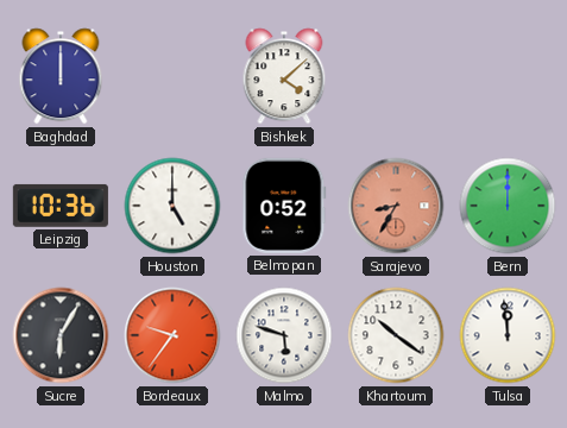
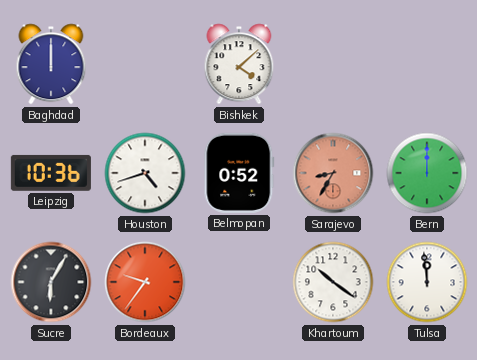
Houston: 5:00 -> 4:42 (145, 173)
Malmo: 5:48 -> none (284, 335)
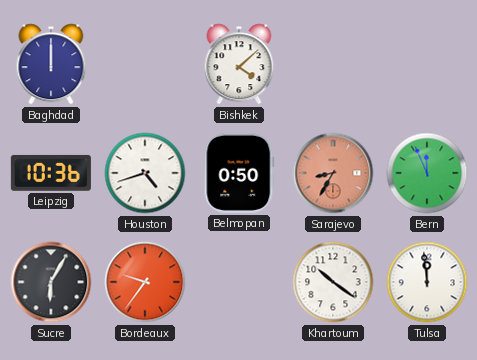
Belmopan: 0:52 -> 0:50 (239, 173)
Bern: 12:00 -> 11:56 (427, 173)
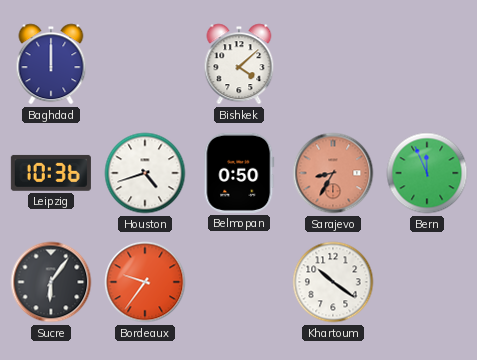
Sucre: 6:05 -> 6:06 (51, 282)
Tulsa: 11:59 -> none (427, 282)
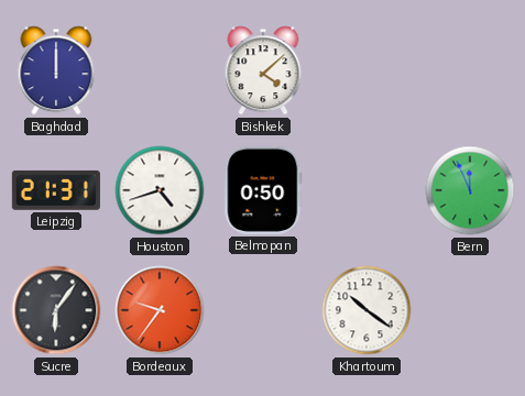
Leipzig: 10:36 -> 21:31 (56, 190)
Sarajevo: 8:35 -> none (333, 173)
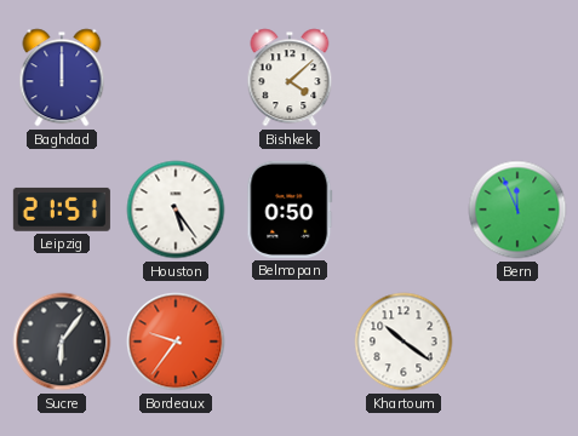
Leipzig: 21:31 -> 21:51 (62, 210)
Houston: 4:42 -> 5:24 (176, 210)
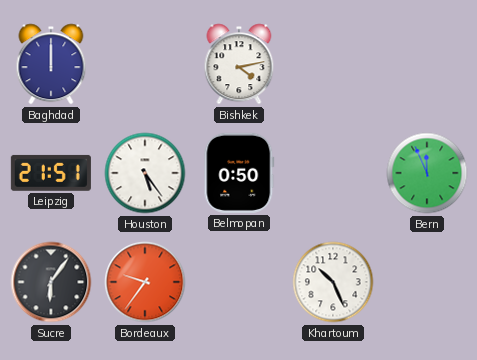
Bishkek: 4:08 -> 4:13 (239, 64)
Khartoum: 10:21 -> 10:26 (333, 282)
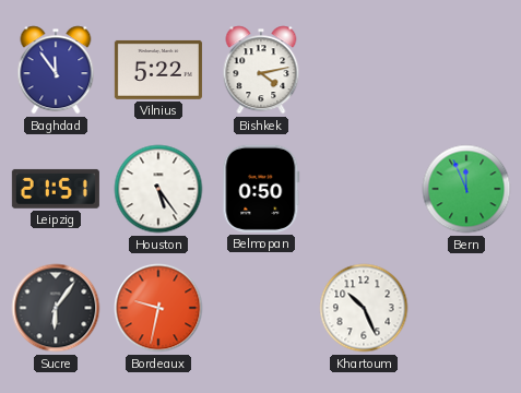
Baghdad: 12:00 -> 11:54 (56, 70)
Vilnius: none -> 5:22 (158, 70)
Bordeaux: 9:36 -> 9:32 (158, 308)
